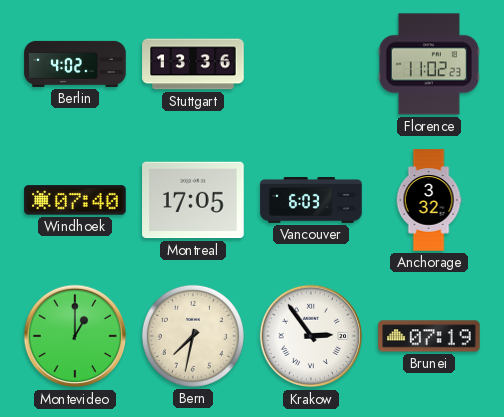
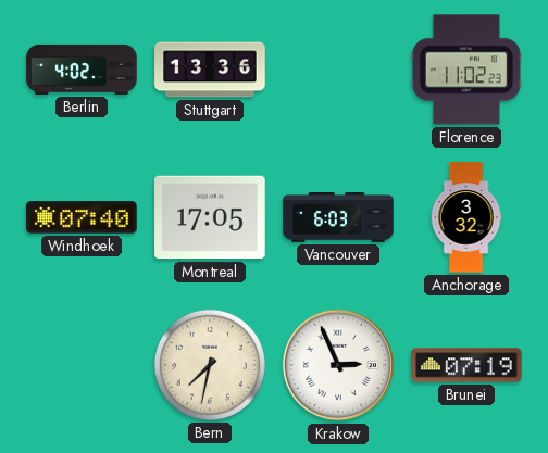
Montevideo: 1:00 -> none (75, 336)
Krakow: 2:54 -> 2:56 (338, 365)
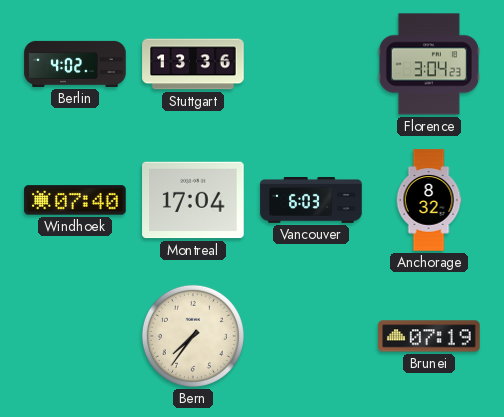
Florence: 11:02 -> 3:04 (429, 64)
Montreal: 17:05 -> 17:04 (193, 200)
Anchorage: 3:32 -> 8:32 (429, 200)
Bern: 7:32 -> 7:36 (193, 336)
Krakow: 2:56 -> none (338, 365)
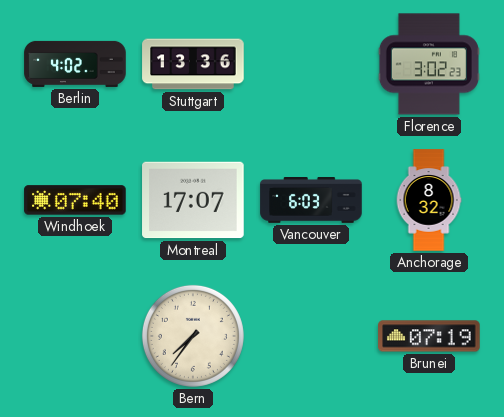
Florence: 3:04 -> 3:02 (429, 64)
Montreal: 17:04 -> 17:07 (193, 200)
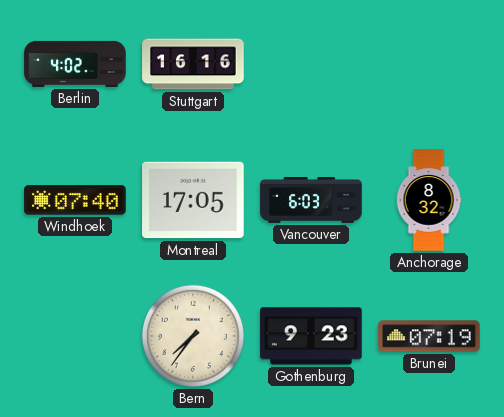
Stuttgart: 13:36 -> 16:16 (193, 64)
Florence: 3:02 -> none (429, 64)
Montreal: 17:07 -> 17:05 (193, 200)
Gothenburg: none -> 9:23 (311, 336)
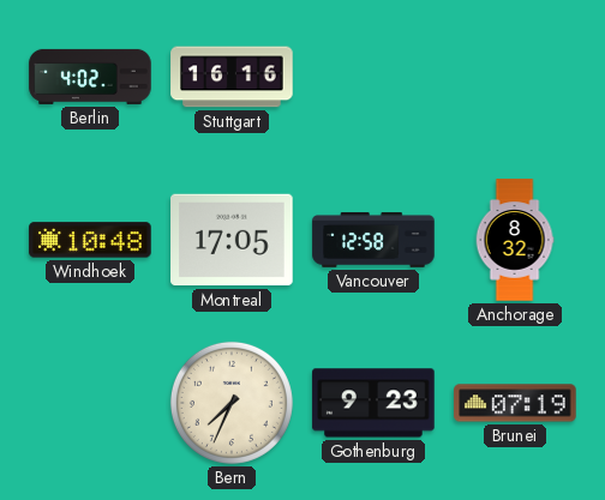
Windhoek: 07:40 -> 10:48 (90, 240)
Vancouver: 6:03 -> 12:58 (373, 240)
Bern: 7:36 -> 7:34 (232, 403)
